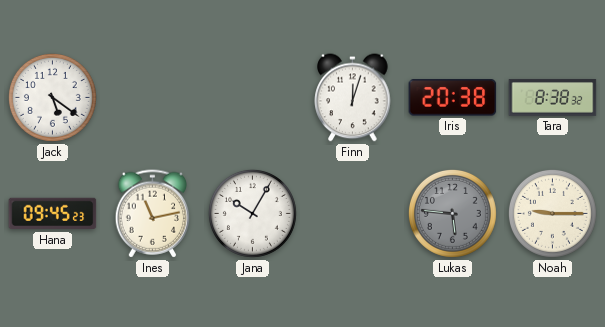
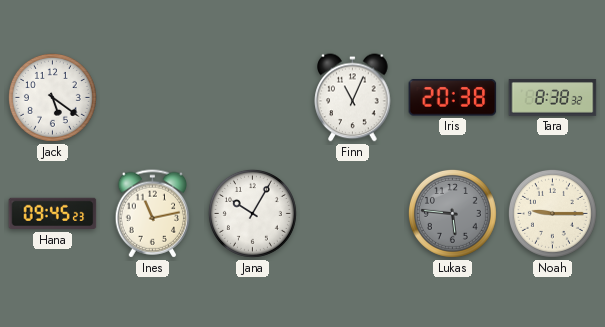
Finn: 12:03 -> 11:04 (353, 98)
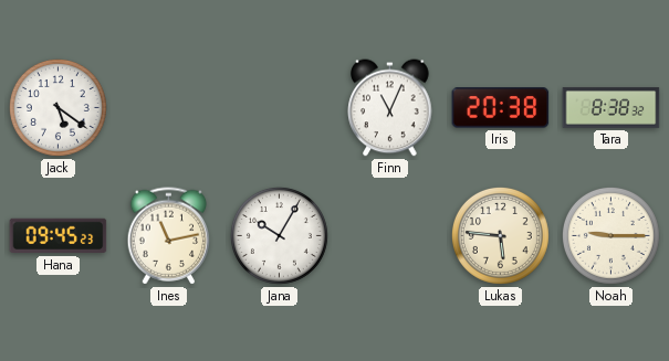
Lukas dial: grey -> cream (500, 235)
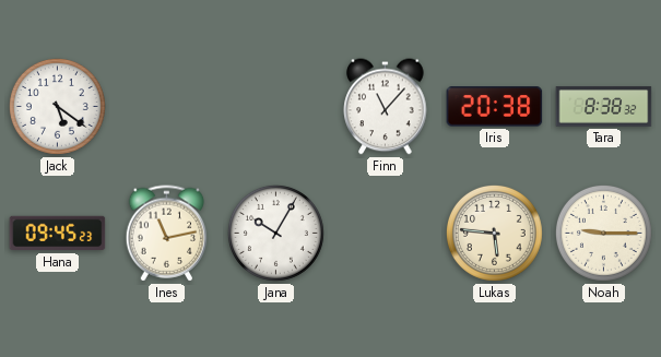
Finn: 11:04 -> 11:07 (386, 107)
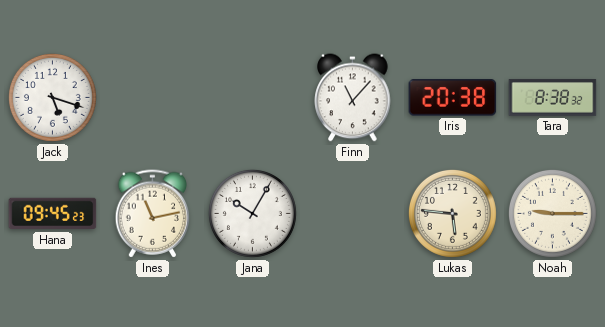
Jack: 5:21 -> 5:18 (52, 97)
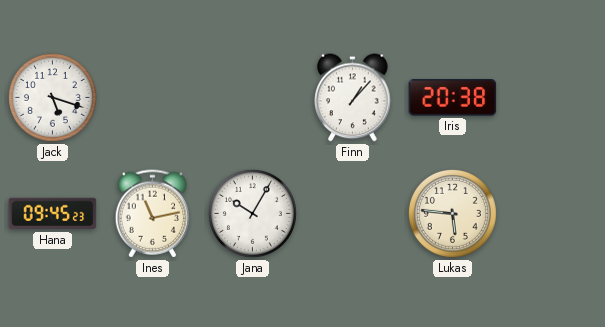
Finn: 11:07 -> 1:07 (353, 98)
Tara: 8:38 -> none (553, 98)
Noah: 9:15 -> none (552, 213)
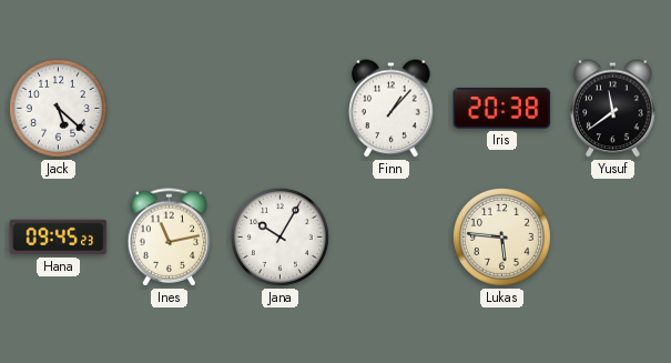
Jack: 5:18 -> 5:22 (58, 108)
Yusuf: none -> 11:39 (613, 109)
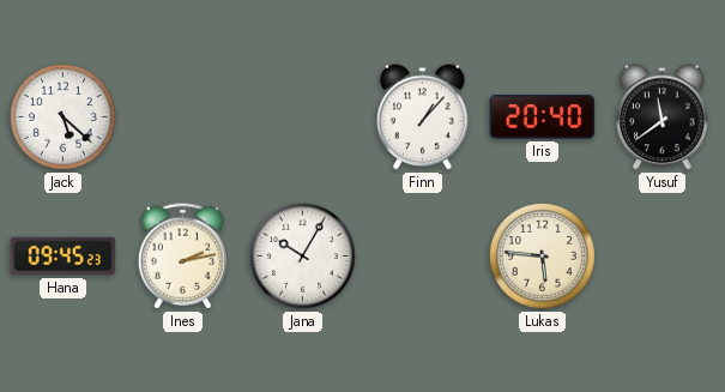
Iris: 20:38 -> 20:40 (543, 117)
Ines: 11:13 -> 2:13 (183, 257)
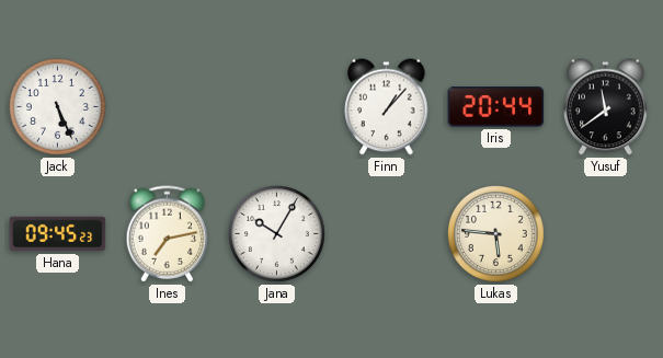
Jack: 5:22 -> 5:26 (57, 106)
Iris: 20:40 -> 20:44 (496, 107)
Ines: 2:13 -> 7:13 (168, 234)
